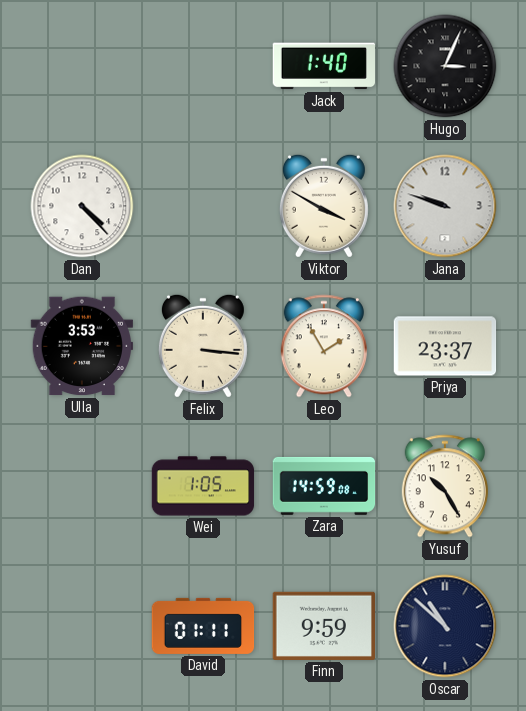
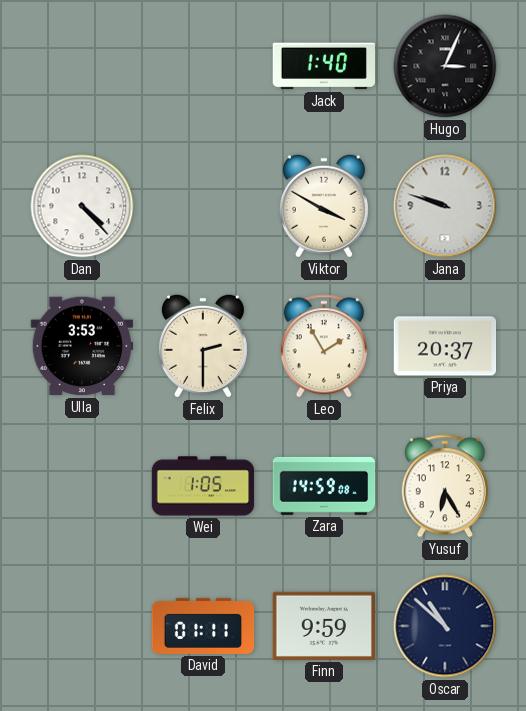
Felix: 3:16 -> 2:30 (203, 346)
Priya: 23:37 -> 20:37 (445, 346)
Yusuf: 10:25 -> 6:25 (445, 486)
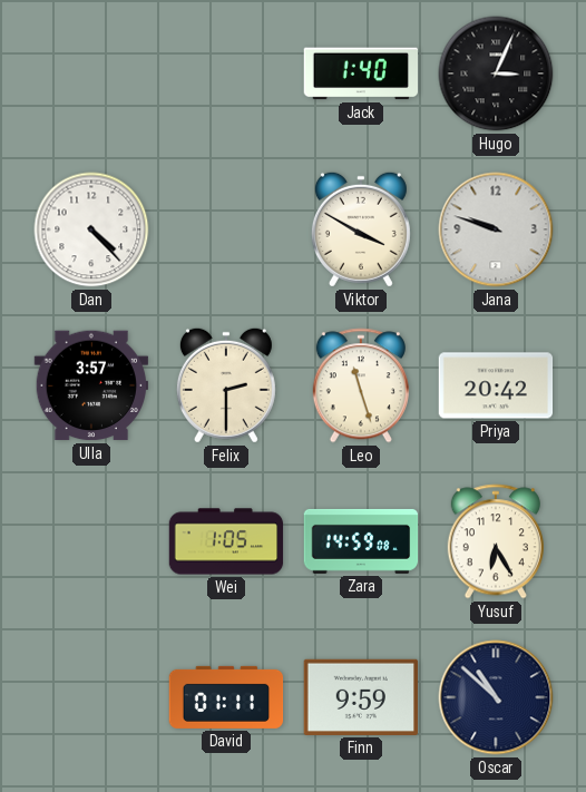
Ulla: 3:53 -> 3:57 (90, 385)
Leo: 1:55 -> 11:27 (361, 385)
Priya: 20:37 -> 20:42 (496, 385)
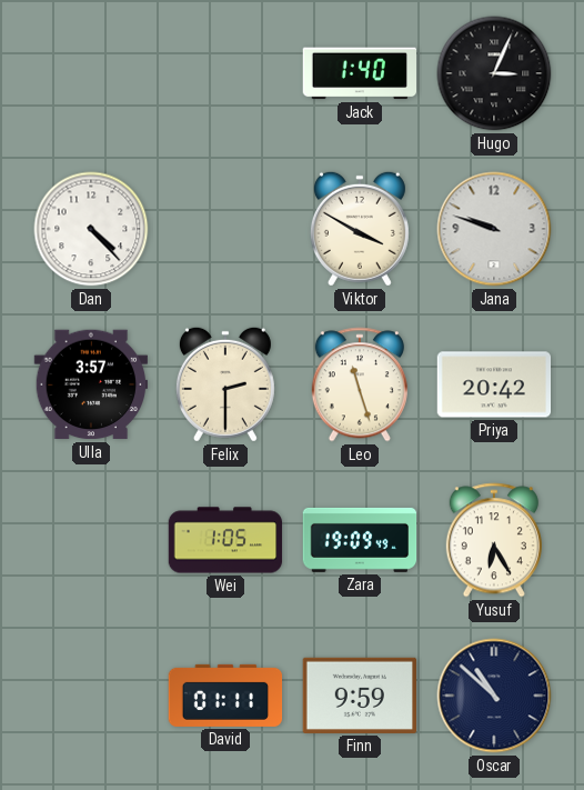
Zara: 14:59 -> 19:09 (360, 540)
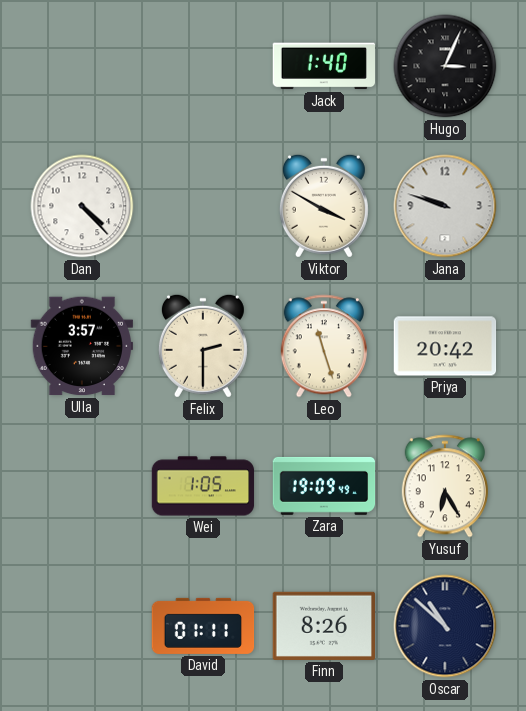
Finn: 9:59 -> 8:26 (323, 626)
